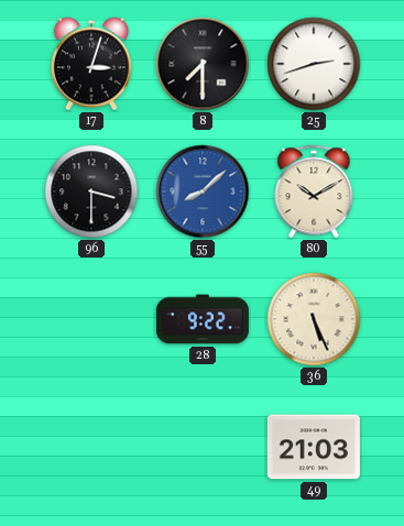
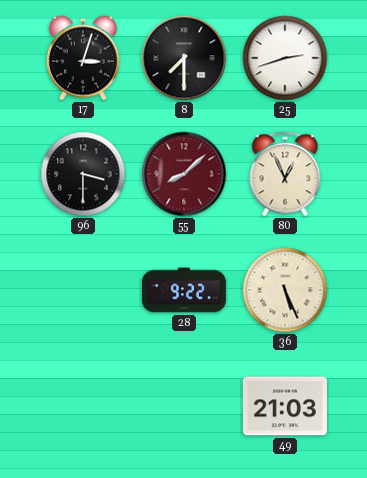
55 dial: blue -> burgundy (184, 174)
80: 10:10 -> 12:56 (285, 174)
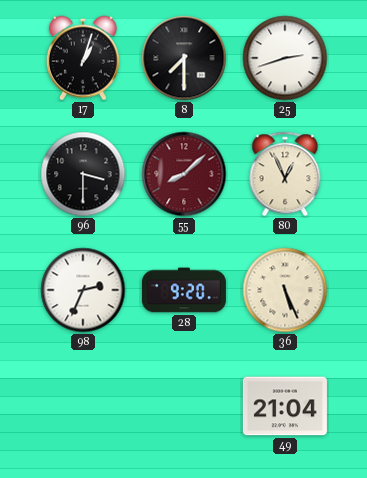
17: 3:03 -> 1:03 (83, 58)
98: none -> 2:34 (83, 290)
28: 9:22 -> 9:20 (184, 290)
49: 21:03 -> 21:04 (285, 406)
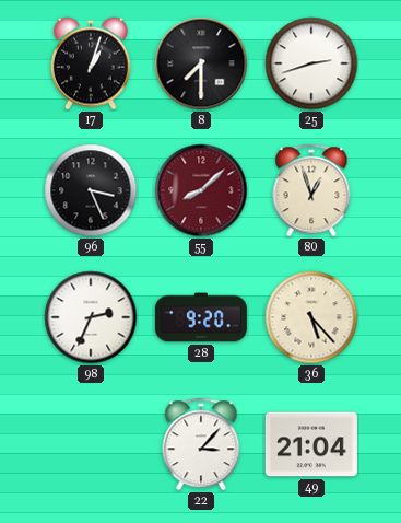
96: 3:30 -> 3:26 (91, 190)
80: 12:56 -> 12:57 (311, 190)
36: 5:26 -> 5:23 (311, 317)
22: none -> 3:07 (201, 444)
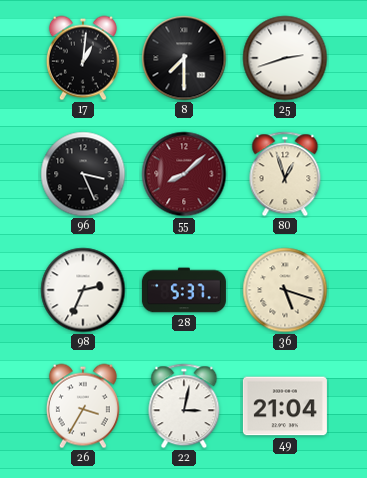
17: 1:03 -> 1:01 (83, 58)
28: 9:20 -> 5:37 (184, 290)
36: 5:23 -> 5:18 (285, 290)
26: none -> 3:35 (83, 406)
22: 3:07 -> 3:02 (184, 406)
